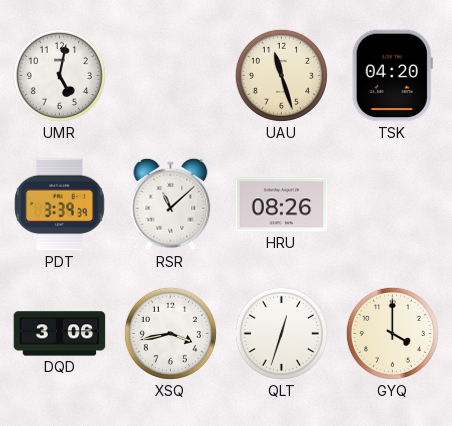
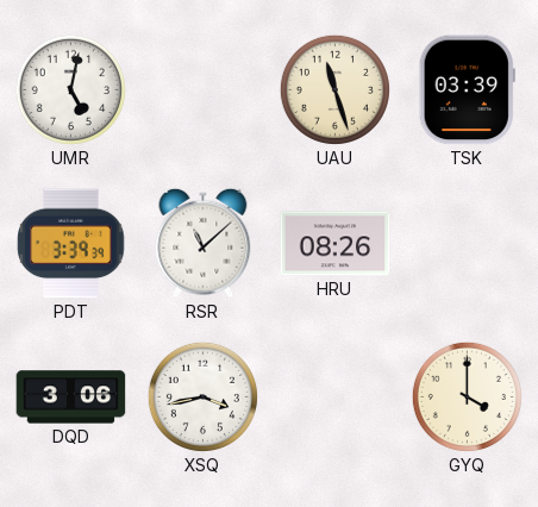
TSK: 04:20 -> 03:39 (467, 90)
QLT: 12:33 -> none (281, 333)
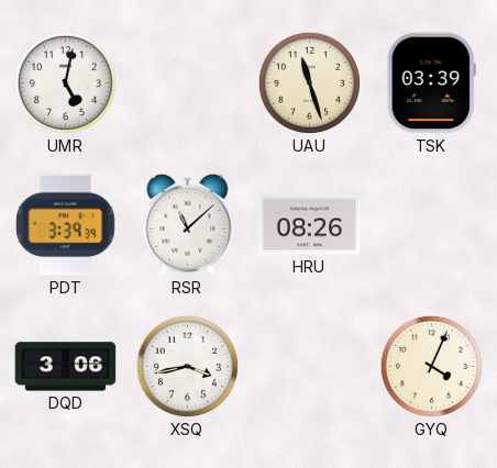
GYQ: 4:00 -> 4:04 (431, 366)
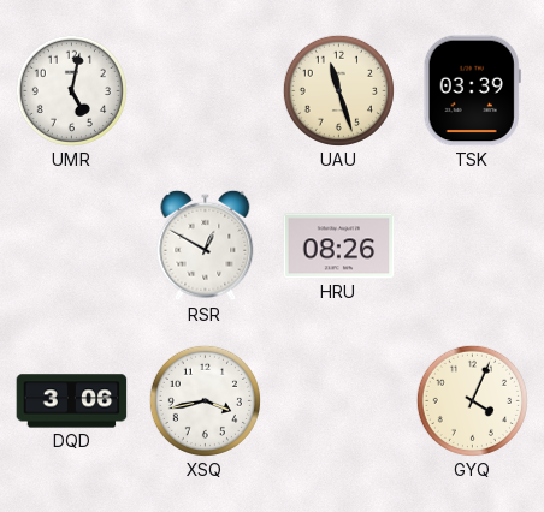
PDT: 3:39 -> none (66, 225)
RSR: 11:08 -> 12:50 (206, 245)
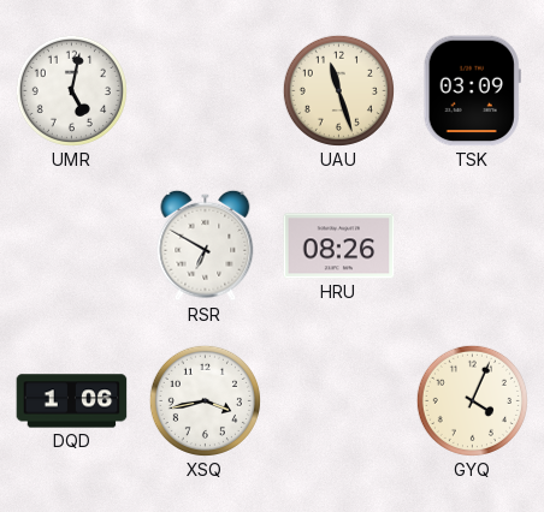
TSK: 03:39 -> 03:09 (472, 91)
RSR: 12:50 -> 6:50 (206, 245)
DQD: 3:06 -> 1:06 (72, 401)
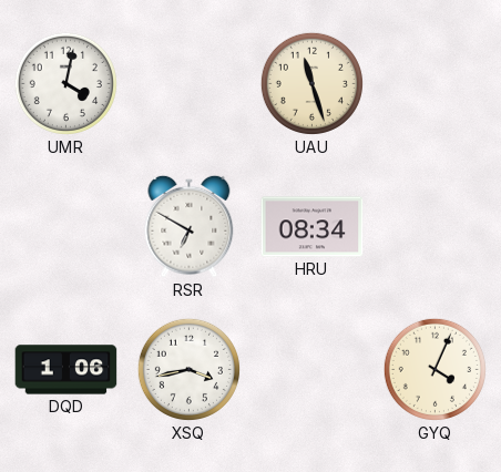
UMR: 5:02 -> 4:02 (65, 83)
TSK: 03:09 -> none (472, 91)
HRU: 08:26 -> 08:34 (313, 227)
